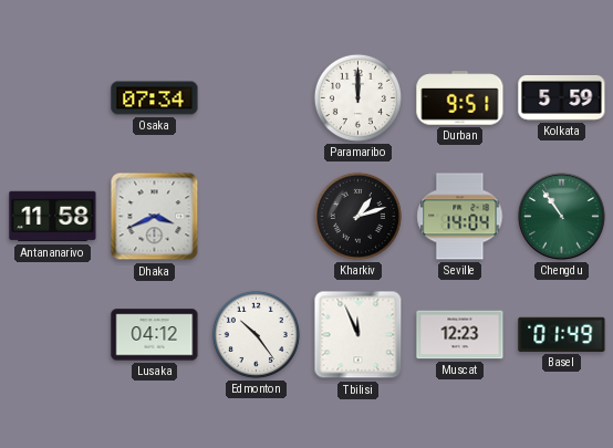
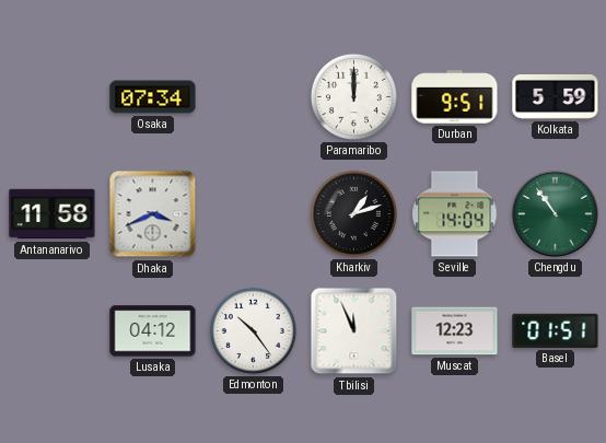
Basel: 01:49 -> 01:51 (556, 330)
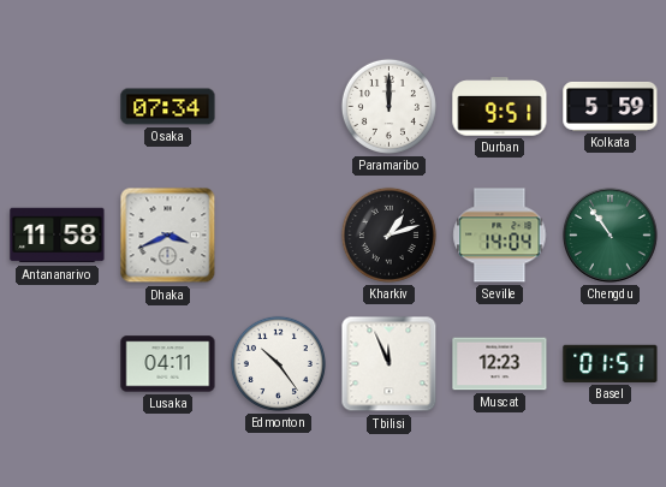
Lusaka: 04:12 -> 04:11 (168, 364)
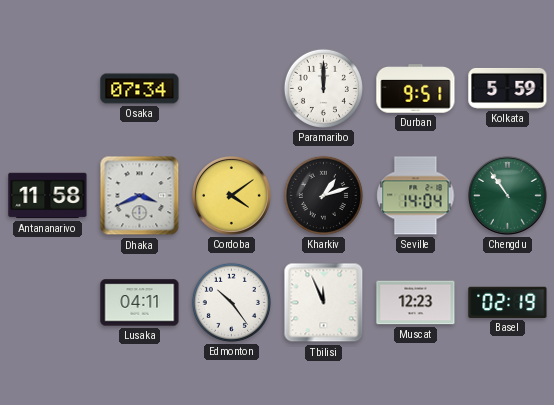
Cordoba: none -> 4:09 (232, 196)
Basel: 01:51 -> 02:19 (508, 302)
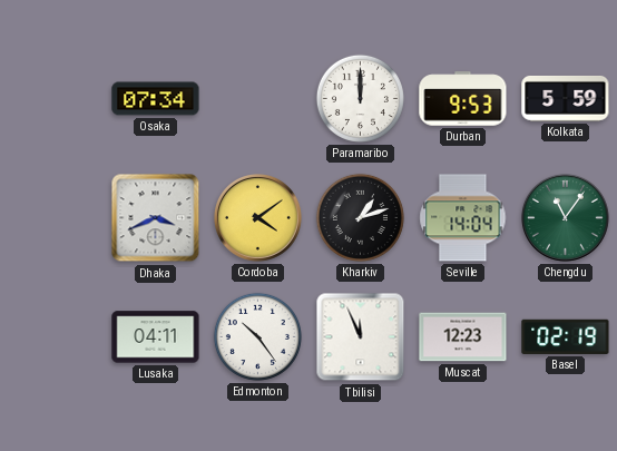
Durban: 9:51 -> 9:53 (463, 99)
Antananarivo: 11:58 -> none (48, 196)
Chengdu: 10:54 -> 11:06 (566, 218)
